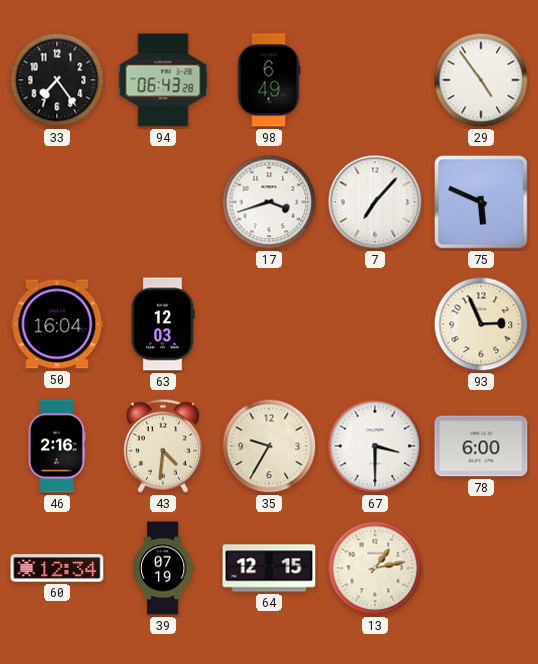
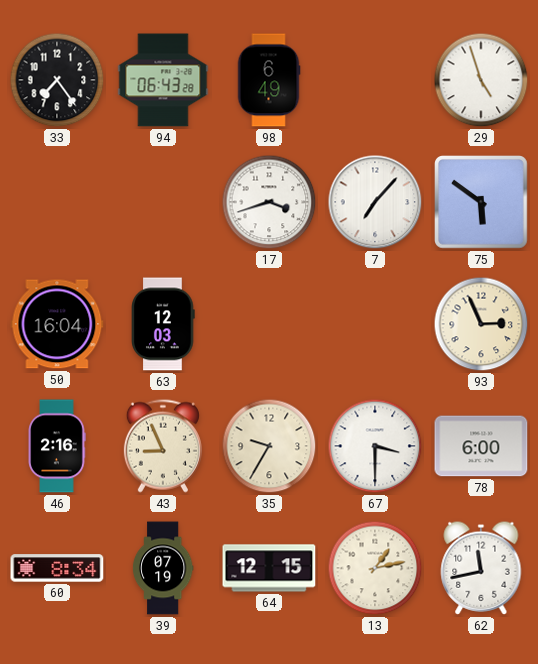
29: 4:54 -> 4:57 (481, 80)
75: 5:49 -> 5:51 (482, 203)
43: 4:31 -> 8:56 (163, 446)
60: 12:34 -> 8:34 (57, 568)
62: none -> 11:43 (481, 568)
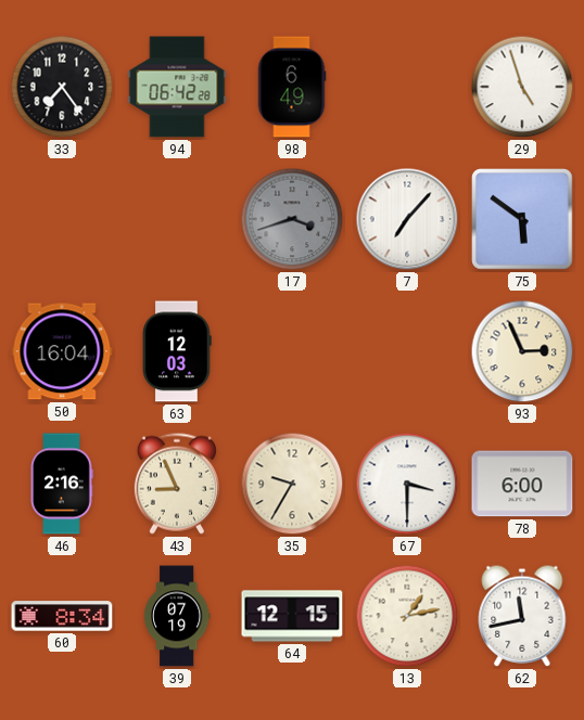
94: 06:43 -> 06:42 (177, 87)
17 dial: white -> grey (292, 219)
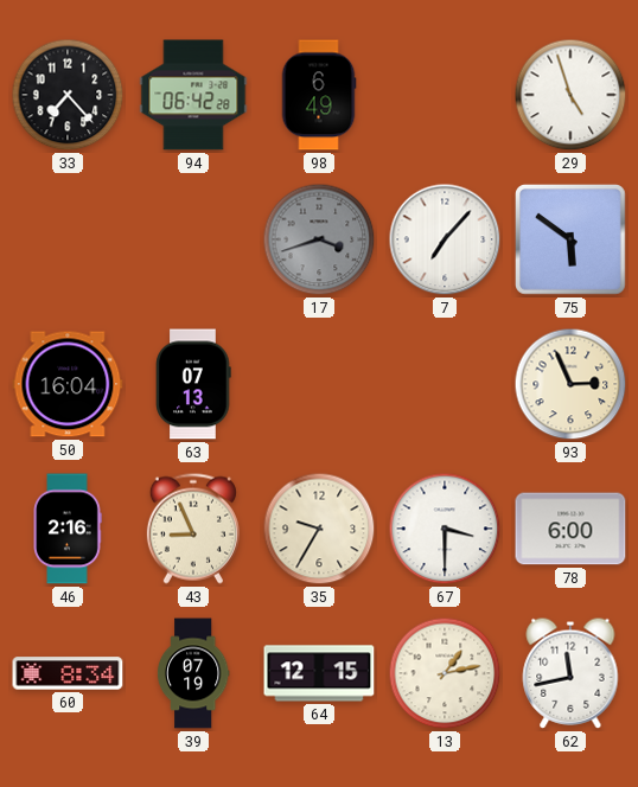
33: 7:24 -> 7:23 (68, 95)
63: 12:03 -> 07:13 (193, 384)
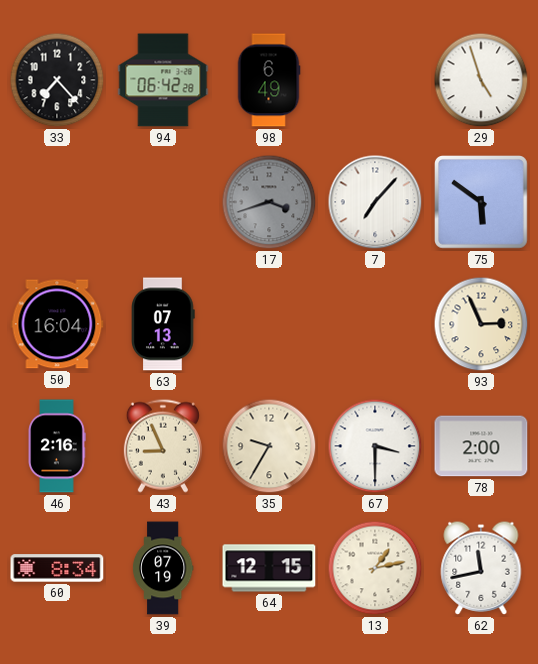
78: 6:00 -> 2:00 (481, 446)
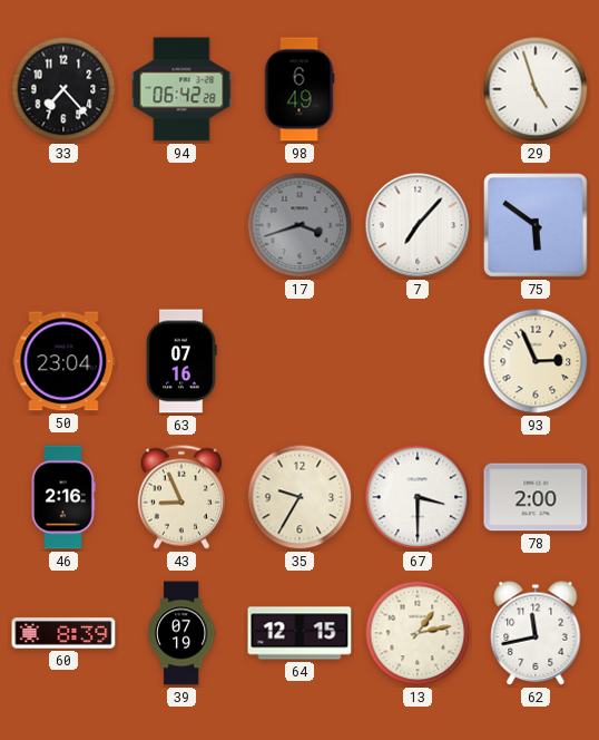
50: 16:04 -> 23:04 (63, 361)
63: 07:13 -> 07:16 (181, 361)
60: 8:34 -> 8:39 (63, 633)
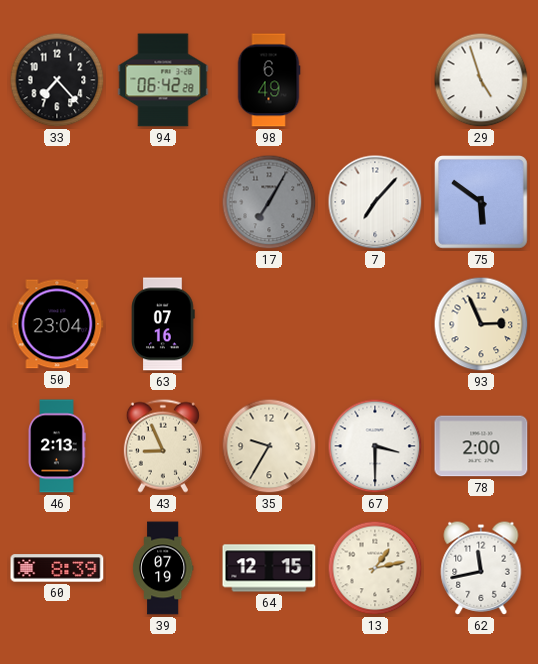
17: 3:42 -> 7:05 (269, 202)
46: 2:16 -> 2:13 (57, 446)
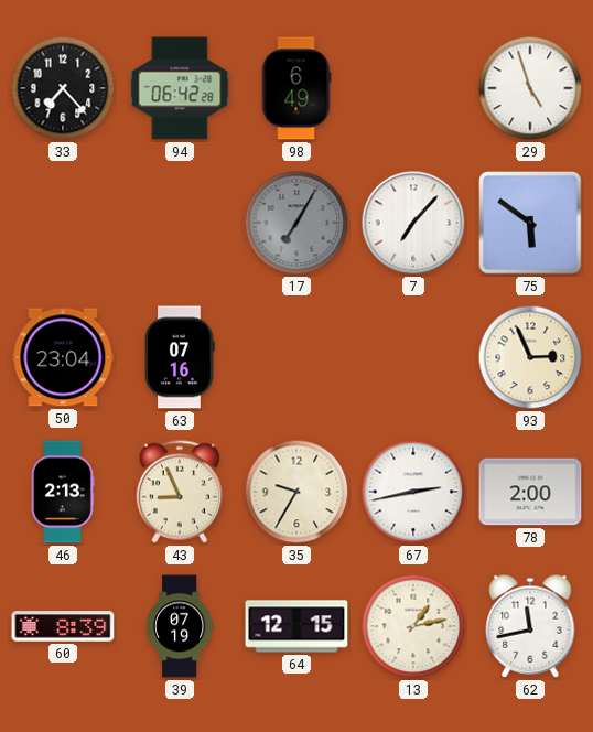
67: 3:30 -> 2:43 (413, 492)
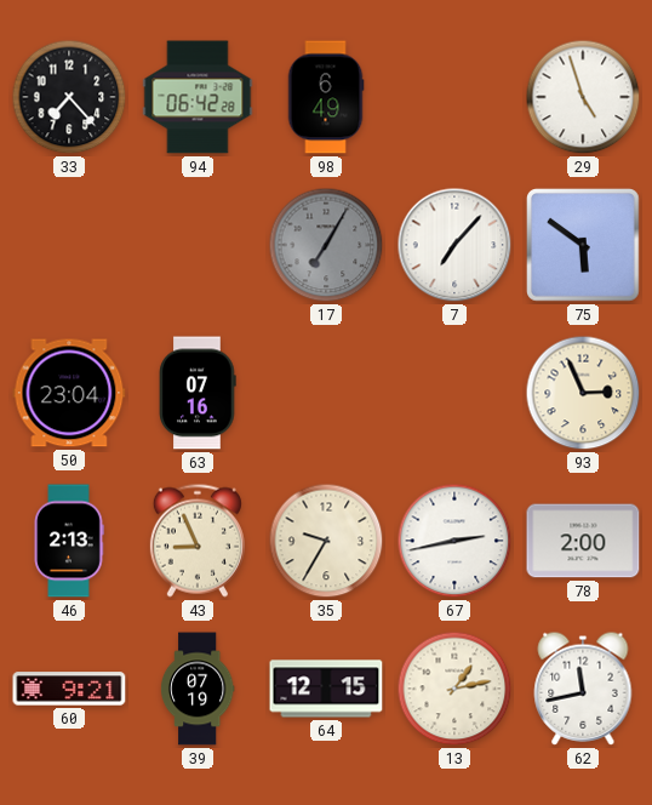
60: 8:39 -> 9:21 (69, 689)
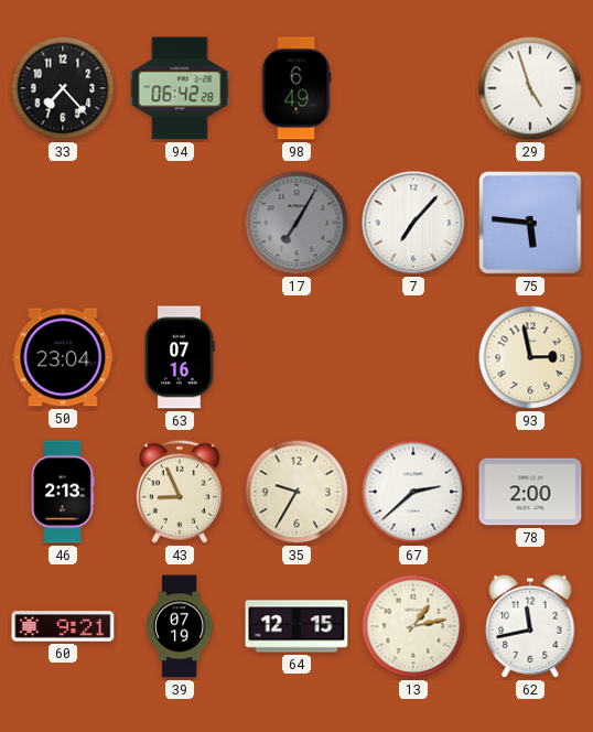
75: 5:51 -> 5:46 (531, 224)
93: 2:56 -> 2:58 (530, 357)
67: 2:43 -> 2:38 (413, 492)
